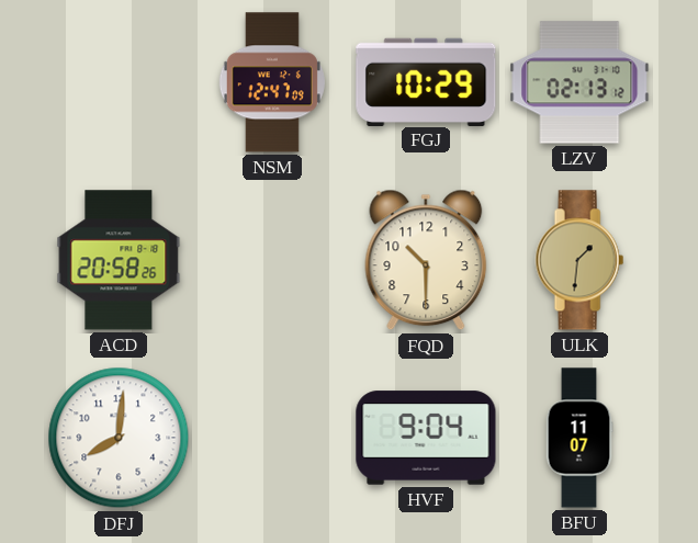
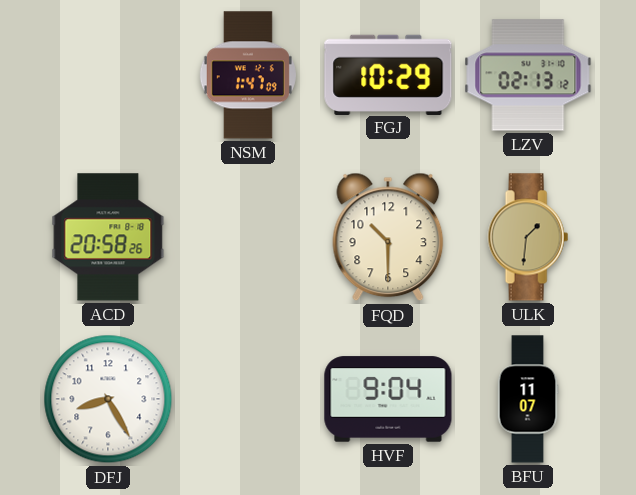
NSM: 12:47 -> 1:47 (248, 75)
DFJ: 8:01 -> 8:25 (108, 399)
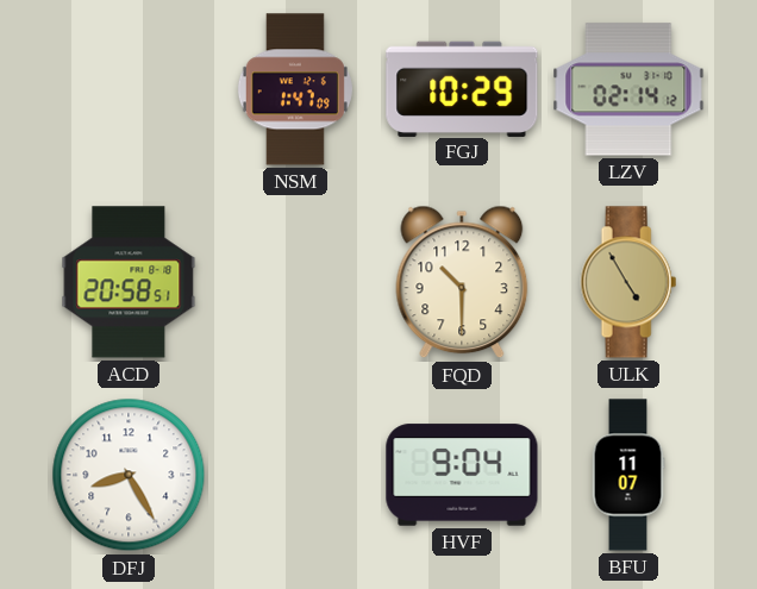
LZV: 02:13 -> 02:14 (628, 89)
ACD: 20:58:26 -> 20:58:51 (129, 282)
ULK: 1:31 -> 4:55 (628, 282)
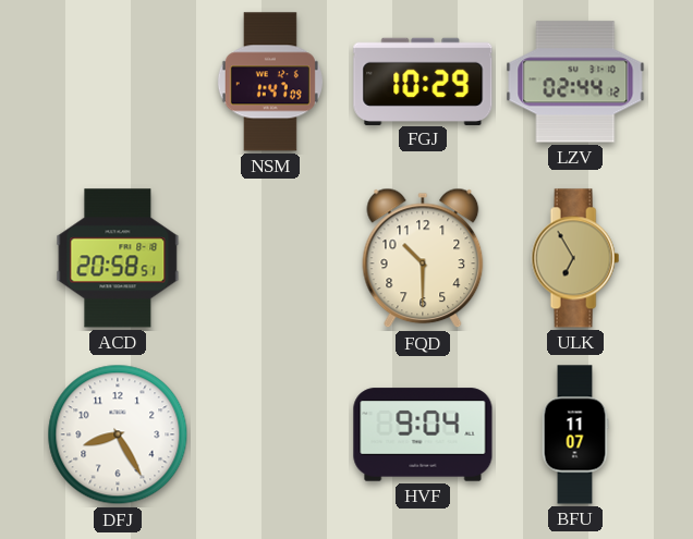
LZV: 02:14 -> 02:44 (575, 82)
ULK: 4:55 -> 6:55 (575, 258)
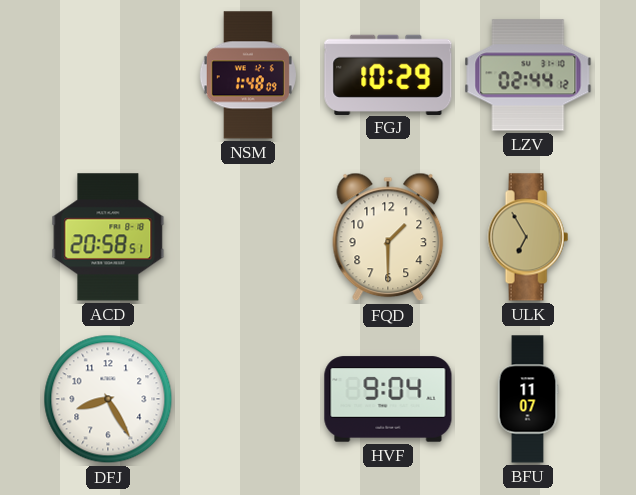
NSM: 1:47 -> 1:48 (248, 75)
FQD: 10:30 -> 1:30 (388, 237)
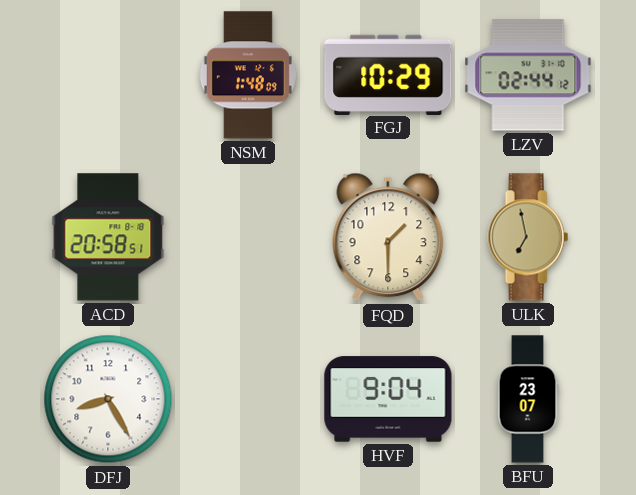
ULK: 6:55 -> 6:58 (528, 237)
BFU: 11:07 -> 23:07 (528, 399)
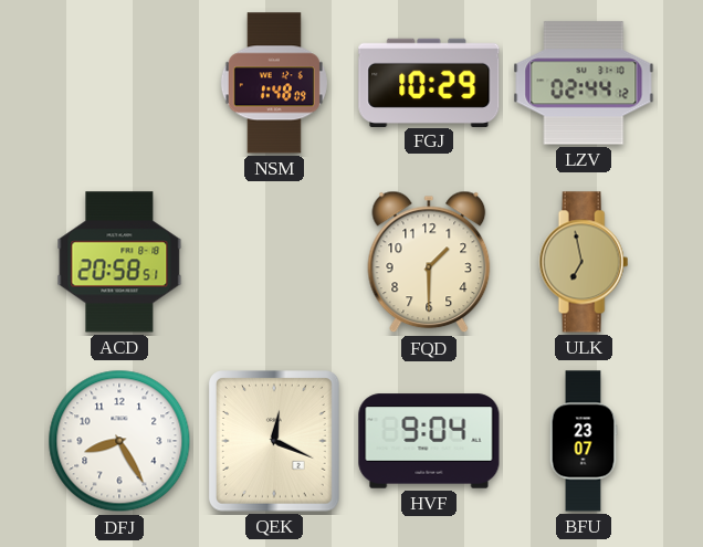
QEK: none -> 12:19 (275, 442)
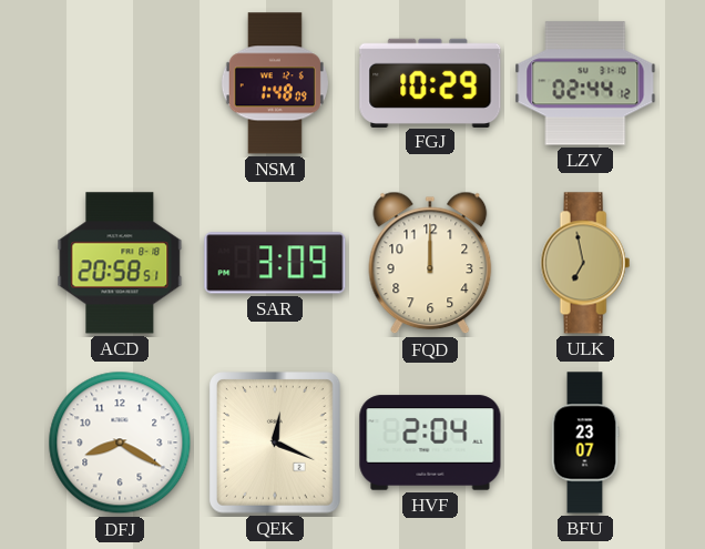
SAR: none -> 3:09 (275, 263)
FQD: 1:30 -> 12:00 (430, 263)
DFJ: 8:25 -> 8:20 (120, 443)
HVF: 9:04 -> 2:04 (430, 443)
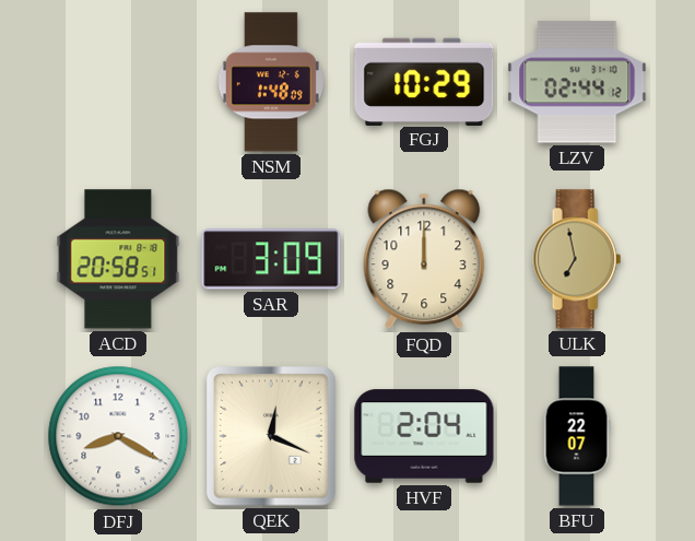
BFU: 23:07 -> 22:07 (577, 436)
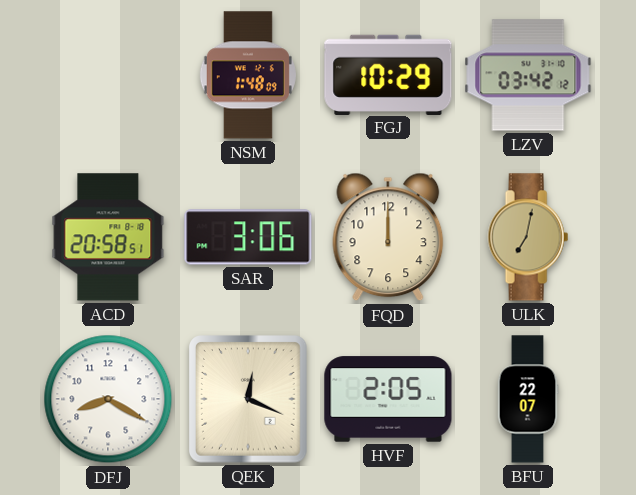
LZV: 02:44 -> 03:42 (528, 75)
SAR: 3:09 -> 3:06 (248, 237)
ULK: 6:58 -> 7:02 (528, 237)
HVF: 2:04 -> 2:05 (388, 399)
